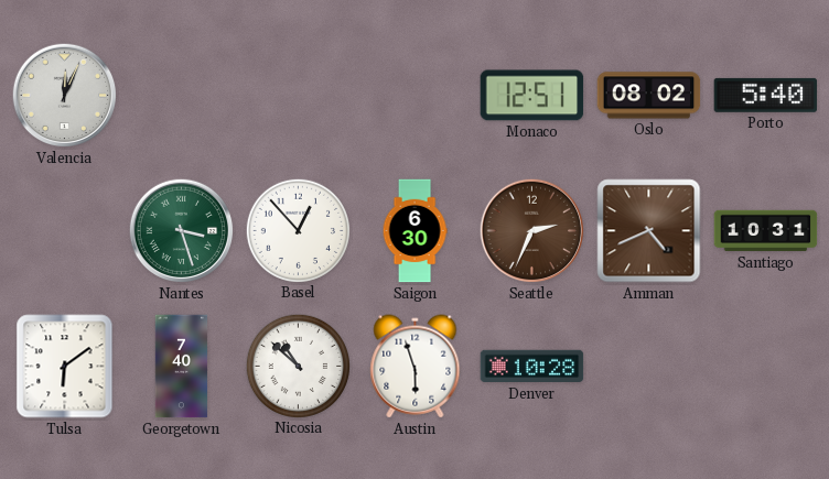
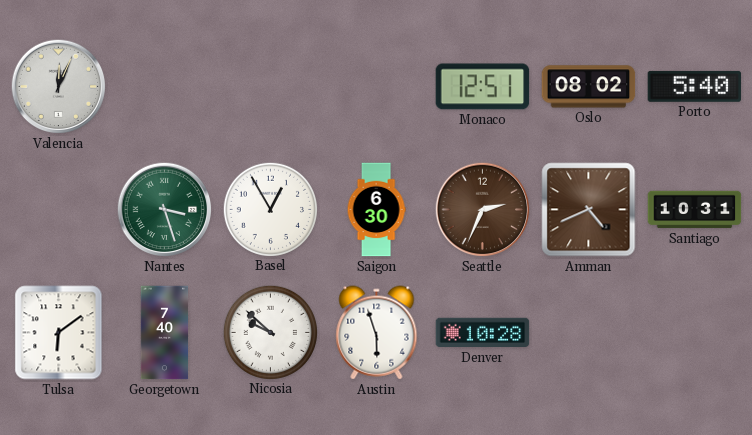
Basel: 12:53 -> 12:55 (270, 209)
Nicosia: 10:52 -> 9:52 (270, 332)
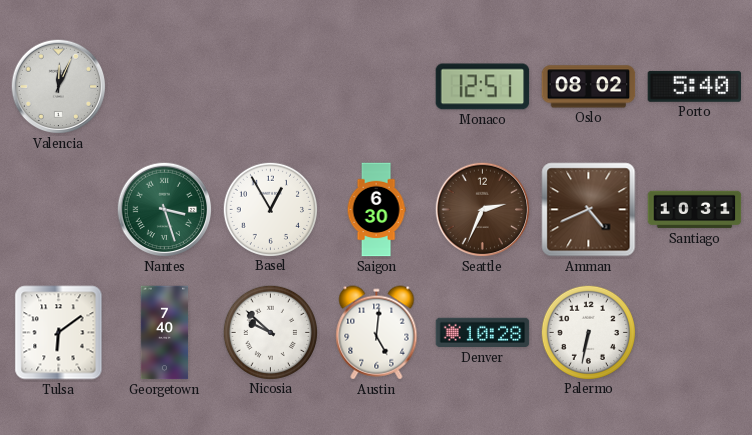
Austin: 5:57 -> 5:01 (377, 333)
Palermo: none -> 6:32 (588, 332)
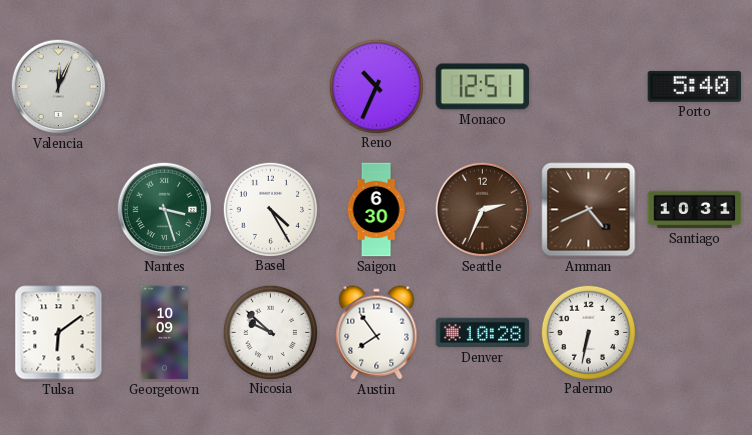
Reno: none -> 10:34 (376, 86)
Oslo: 08:02 -> none (589, 87)
Basel: 12:55 -> 4:25 (270, 209)
Georgetown: 7:40 -> 10:09 (165, 333)
Austin: 5:01 -> 7:54 (377, 333)
